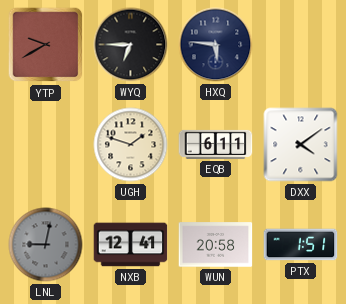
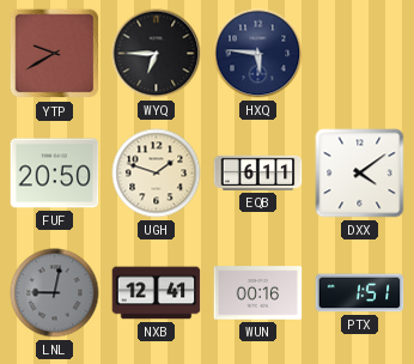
FUF: none -> 20:50 (55, 174)
WUN: 20:58 -> 00:16 (258, 293)
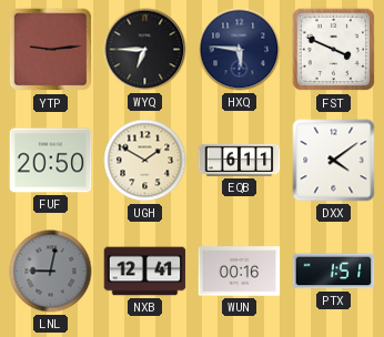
YTP: 9:40 -> 9:14 (51, 50)
FST: none -> 3:49 (334, 50)
UGH: 1:48 -> 1:50 (145, 161)
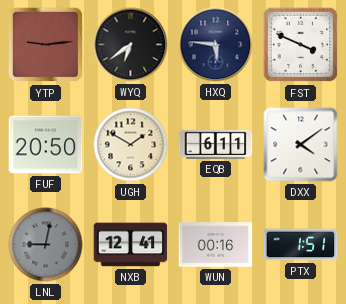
WYQ: 6:45 -> 6:39 (131, 45)
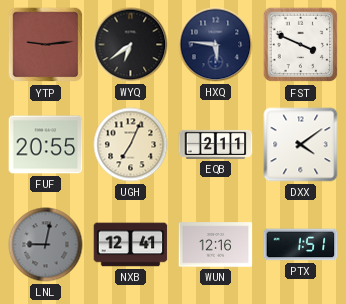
FUF: 20:50 -> 20:55 (46, 145)
UGH: 1:50 -> 7:04 (131, 145)
EQB: 6:11 -> 2:11 (216, 144)
WUN: 00:16 -> 12:16 (216, 245)
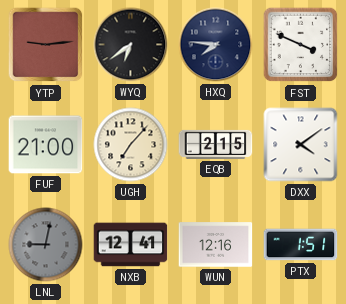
HXQ: 5:46 -> 7:46 (216, 45)
FUF: 20:55 -> 21:00 (46, 145)
UGH: 7:04 -> 7:07 (131, 145)
EQB: 2:11 -> 2:15 (216, 144)
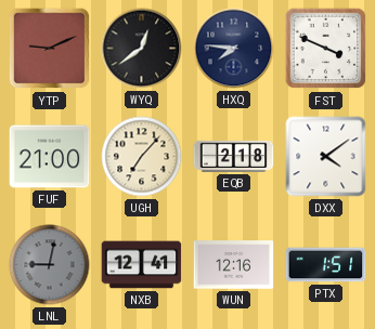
YTP: 9:14 -> 9:11 (50, 49)
WYQ: 6:39 -> 12:39 (142, 49)
EQB: 2:15 -> 2:18 (234, 156)
